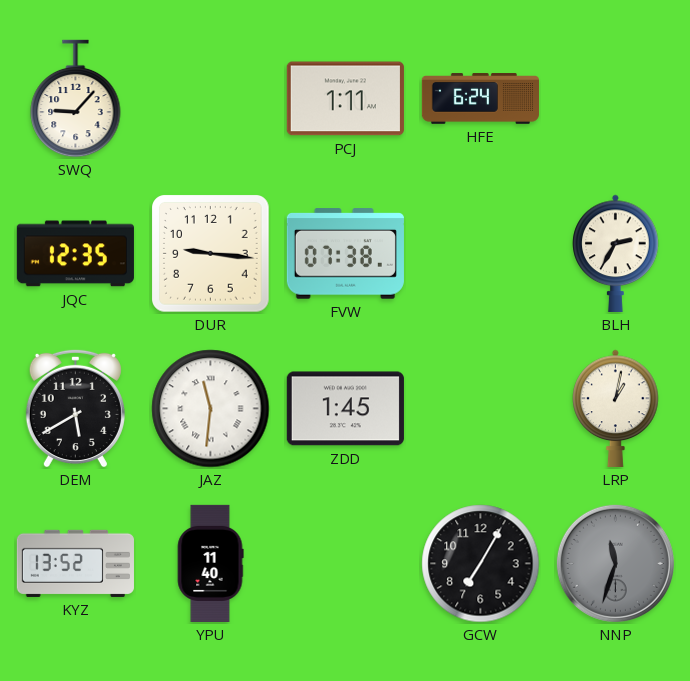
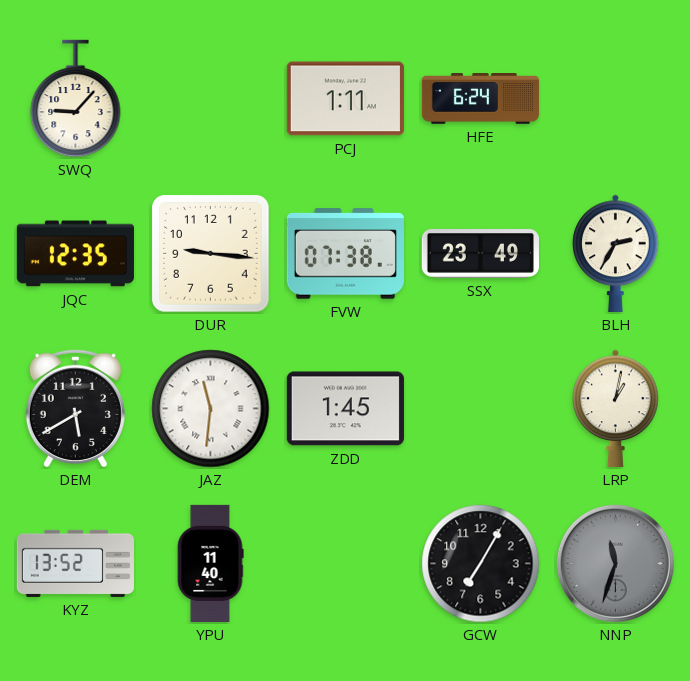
SSX: none -> 23:49 (480, 254)
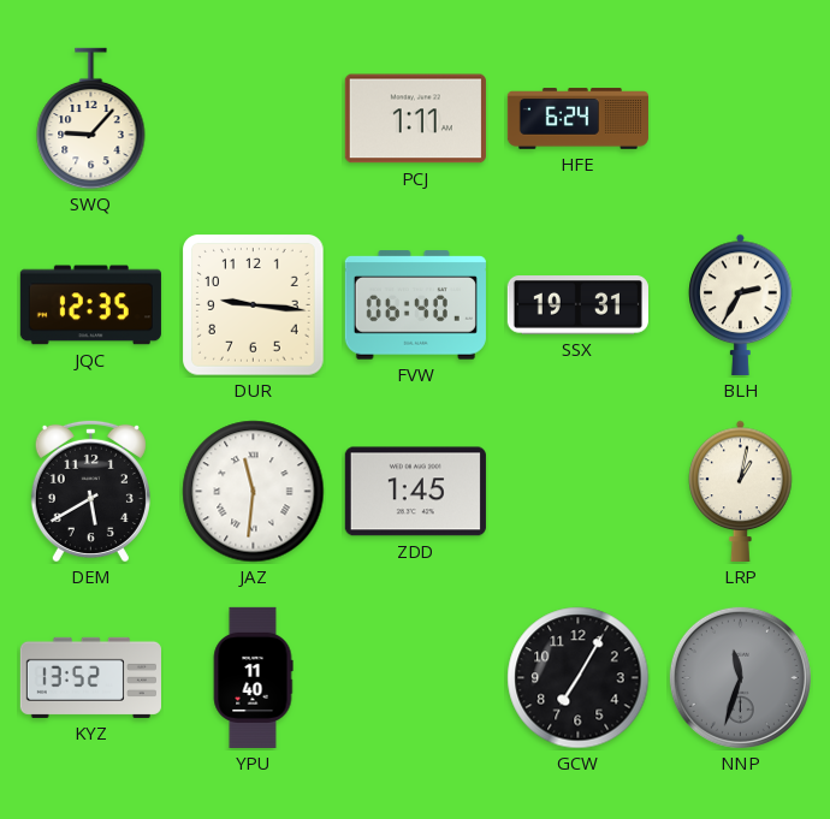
FVW: 07:38 -> 06:40 (415, 305)
SSX: 23:49 -> 19:31 (577, 305)
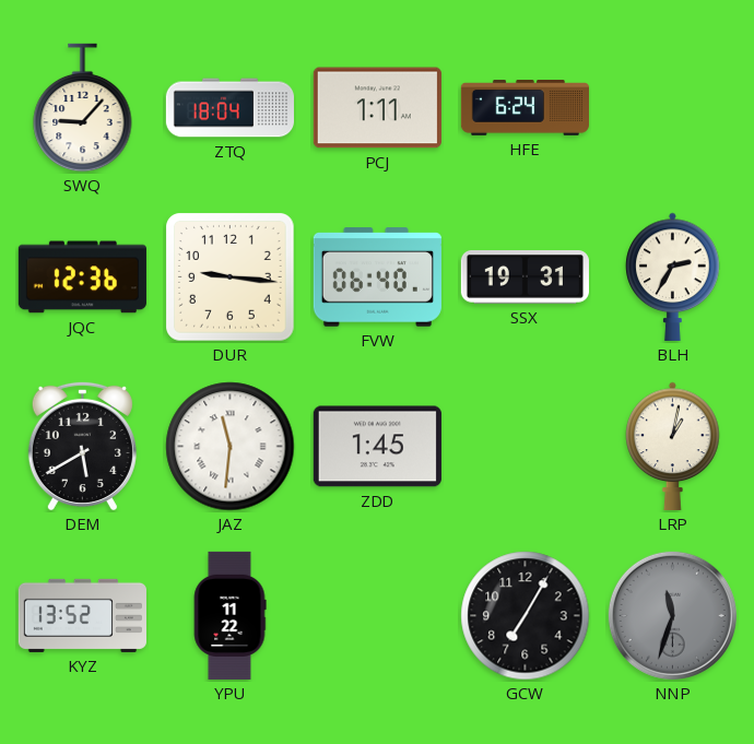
ZTQ: none -> 18:04 (229, 108)
JQC: 12:35 -> 12:36 (82, 277)
YPU: 11:40 -> 11:22 (229, 615)
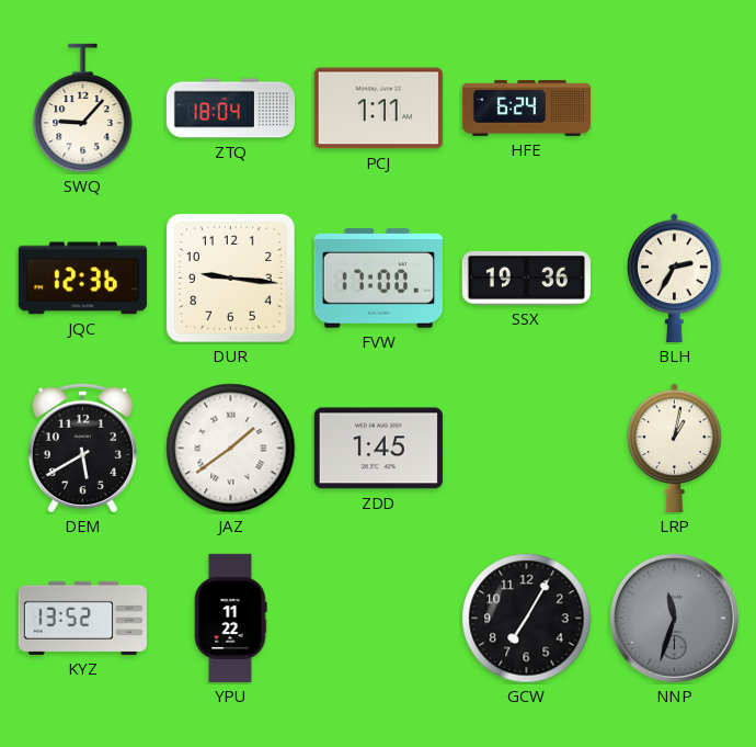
FVW: 06:40 -> 17:00 (378, 279)
SSX: 19:31 -> 19:36 (526, 279)
JAZ: 11:31 -> 1:39 (231, 449)
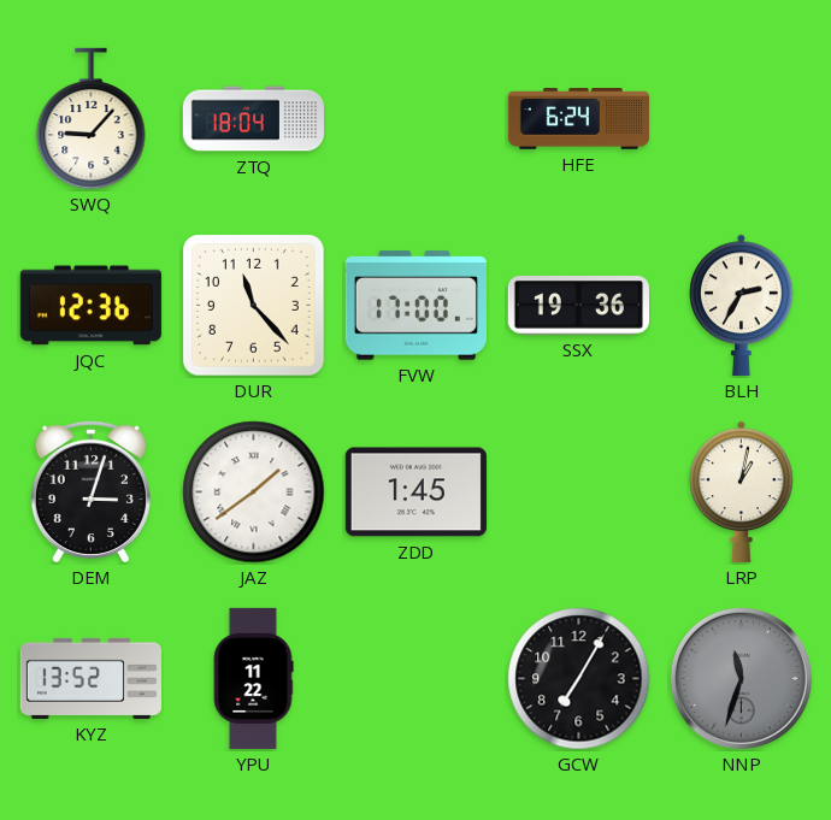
PCJ: 1:11 -> none (378, 109)
DUR: 9:16 -> 11:23 (254, 306)
DEM: 5:40 -> 3:03 (90, 491)
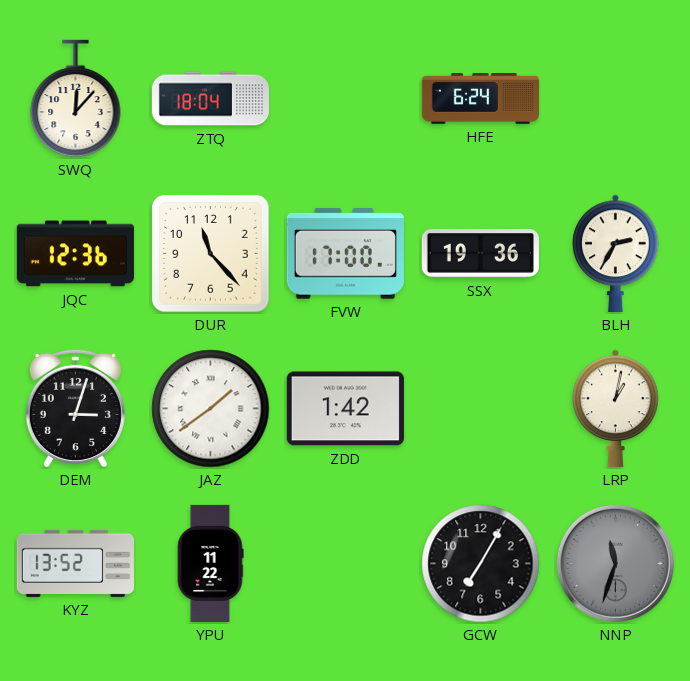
SWQ: 9:07 -> 12:07 (76, 99)
ZDD: 1:45 -> 1:42 (345, 409)
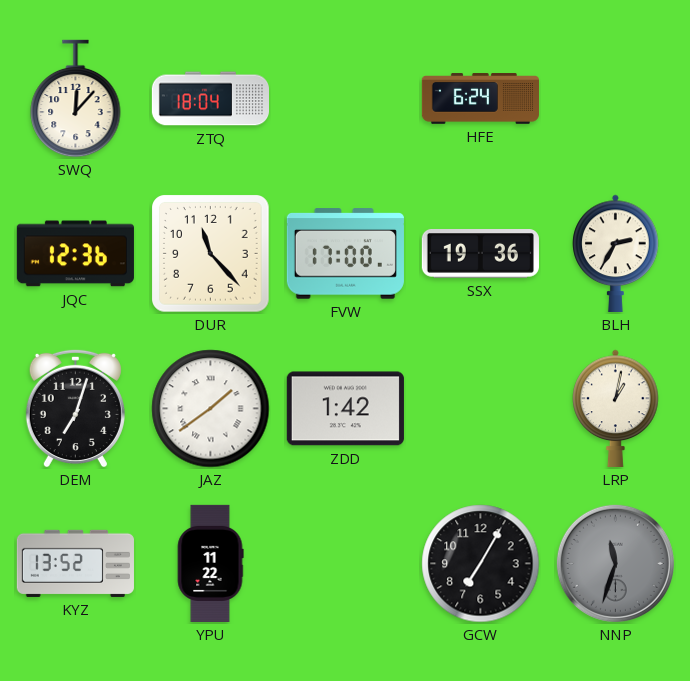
DEM: 3:03 -> 7:03 (75, 408)
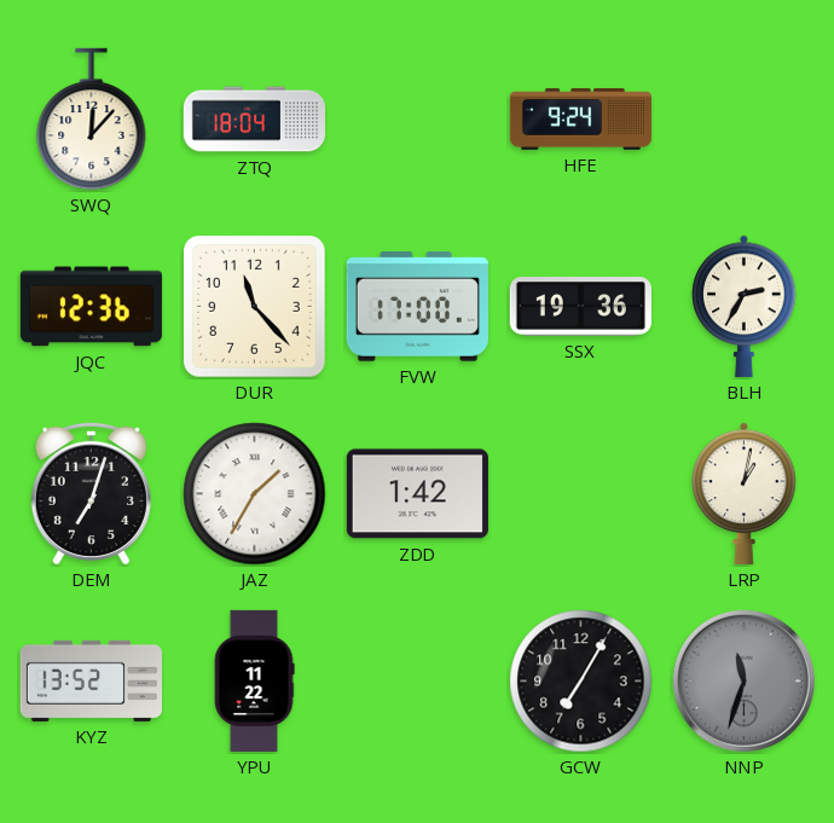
HFE: 6:24 -> 9:24 (580, 120)
JAZ: 1:39 -> 1:35 (255, 494)
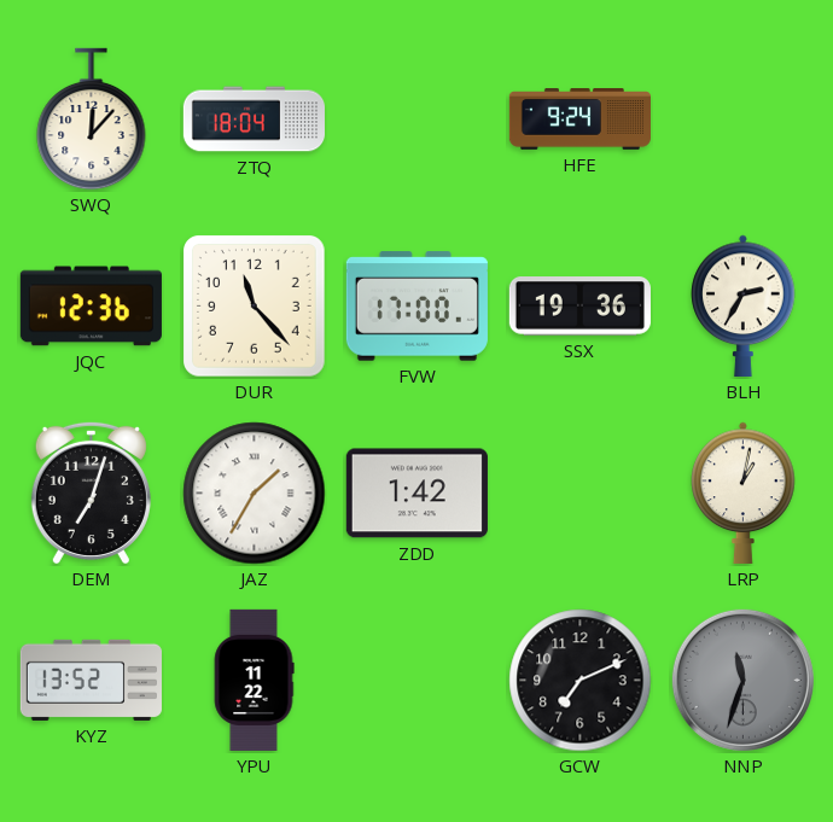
GCW: 7:05 -> 7:11 (581, 681)
